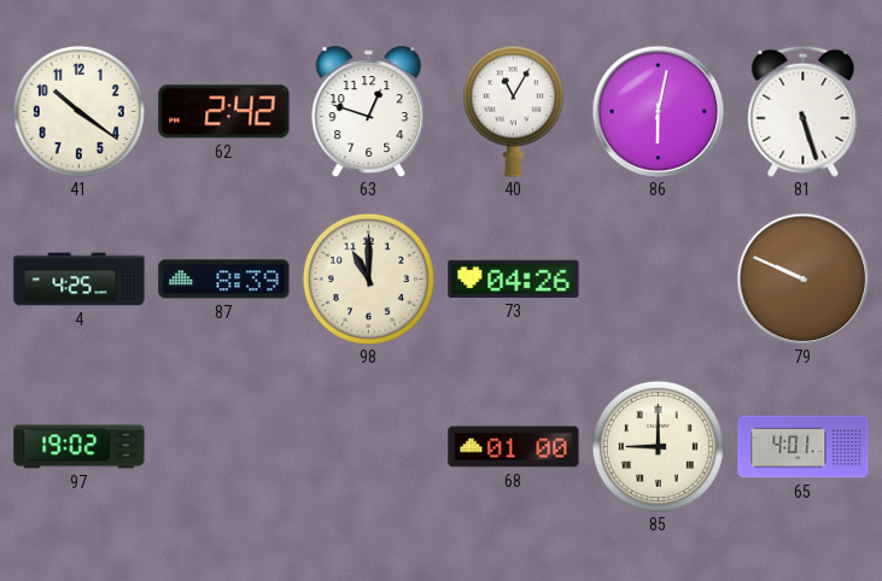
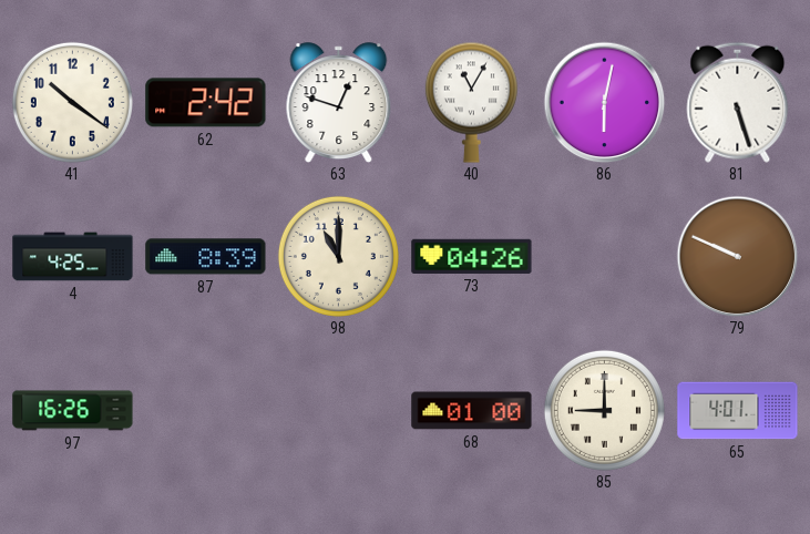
97: 19:02 -> 16:26 (73, 411)
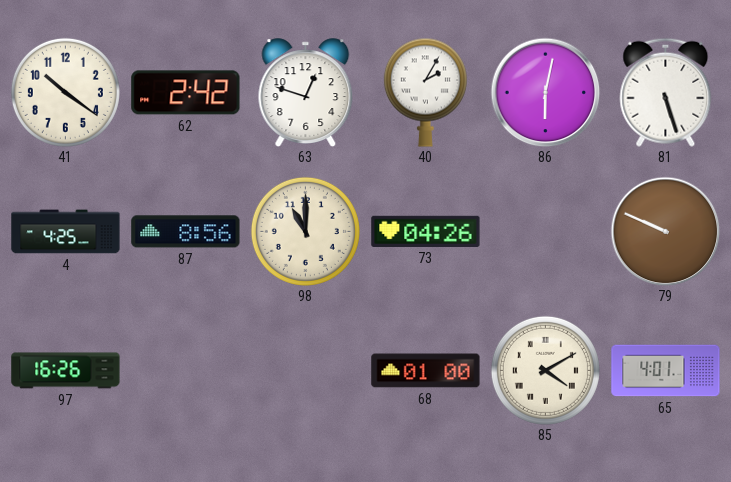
40: 11:05 -> 2:05 (425, 92)
87: 8:39 -> 8:56 (186, 232)
85: 9:00 -> 4:10 (545, 370)
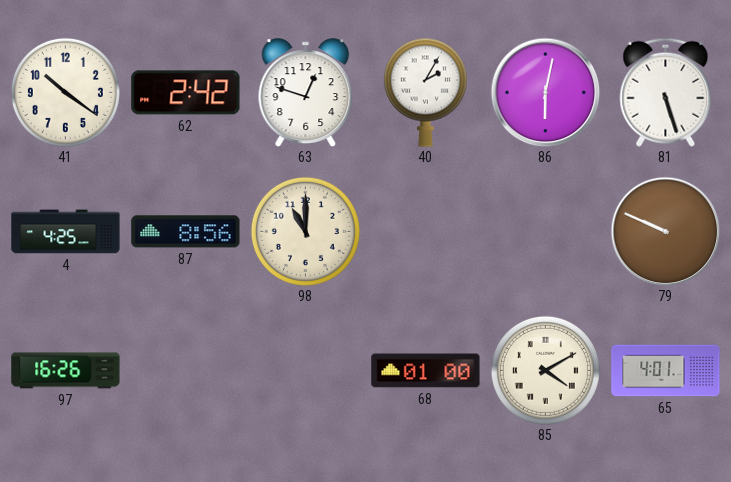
73: 04:26 -> none (426, 231)
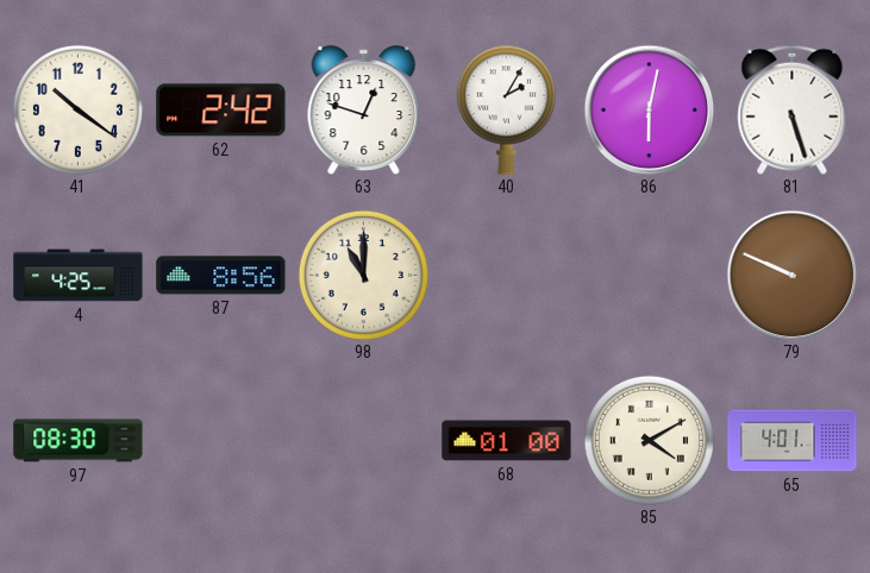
97: 16:26 -> 08:30 (79, 441)
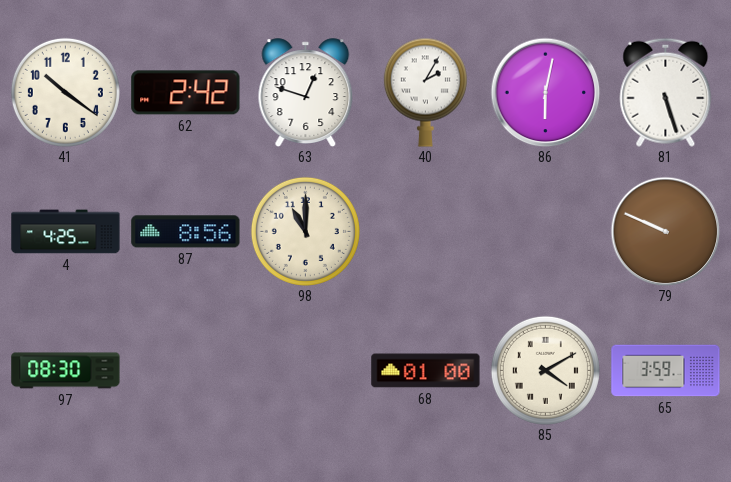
65: 4:01 -> 3:59 (666, 371)
